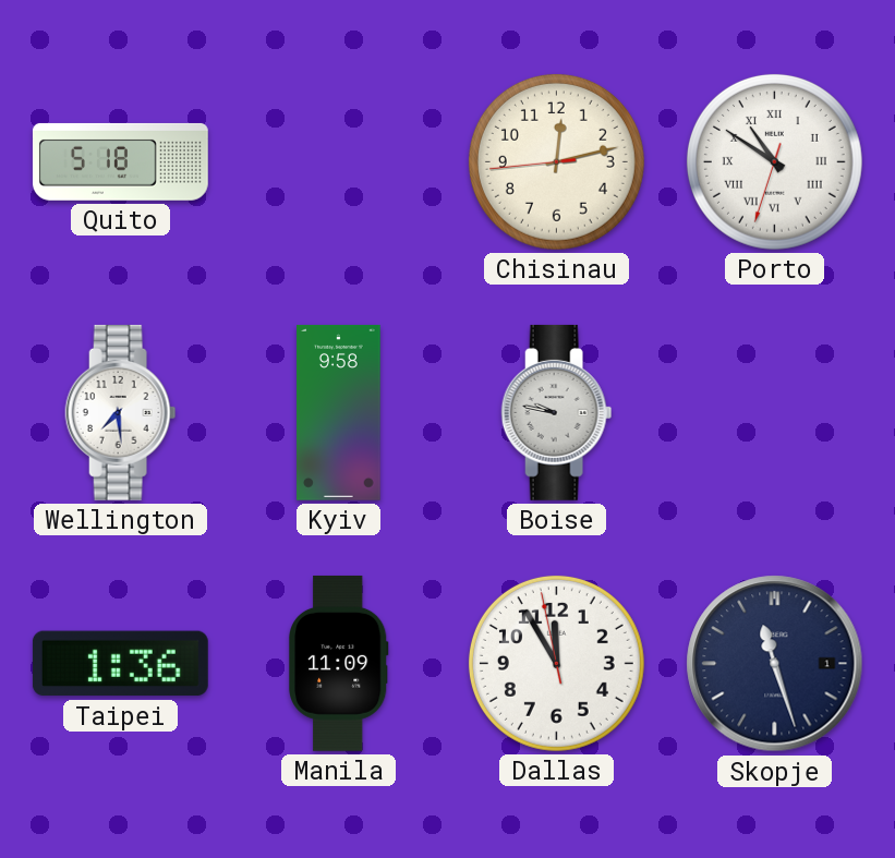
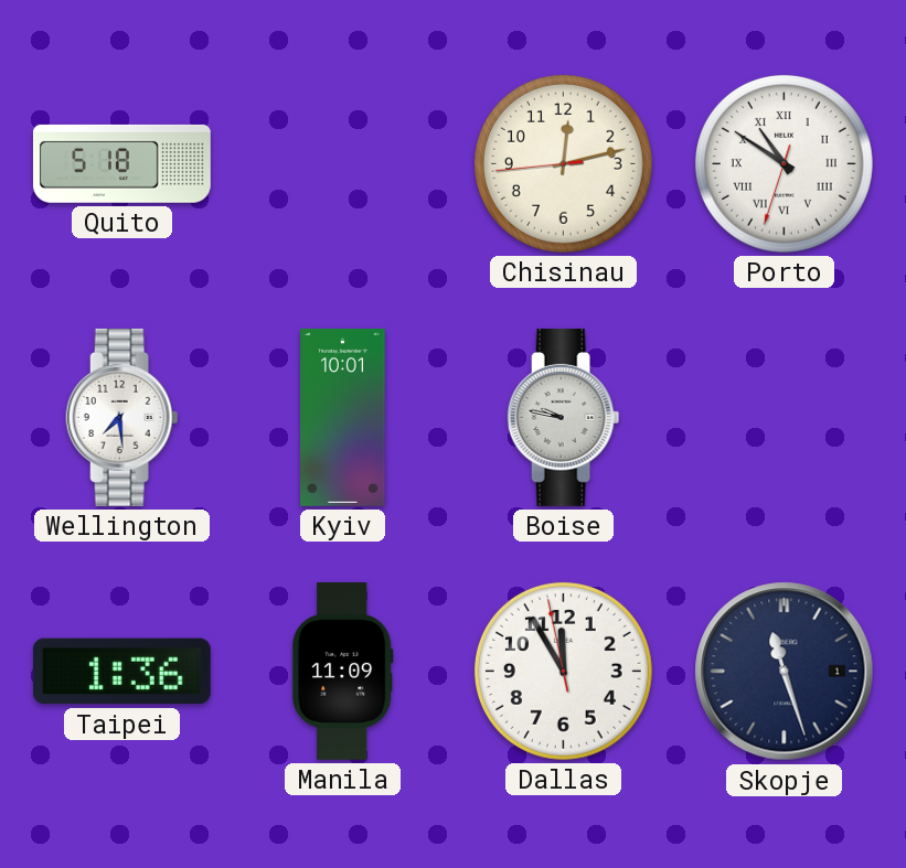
Kyiv: 9:58 -> 10:01 (343, 417)
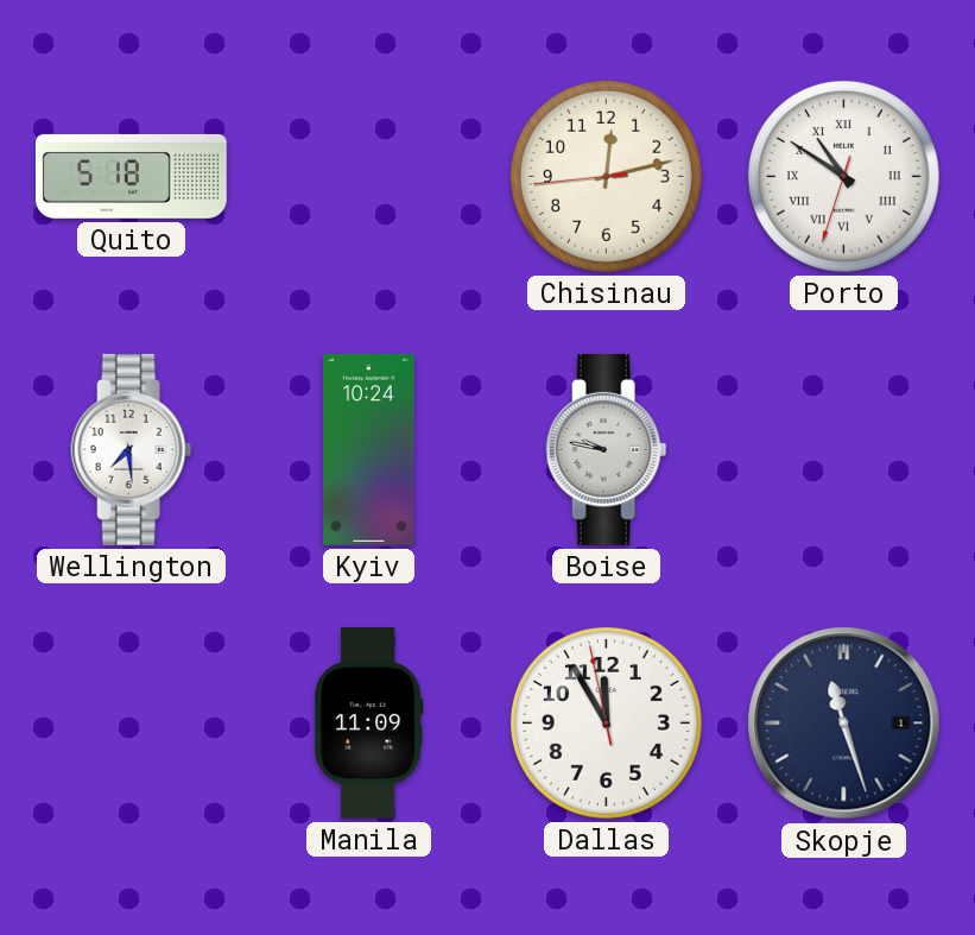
Kyiv: 10:01 -> 10:24 (369, 449)
Taipei: 1:36 -> none (121, 672)
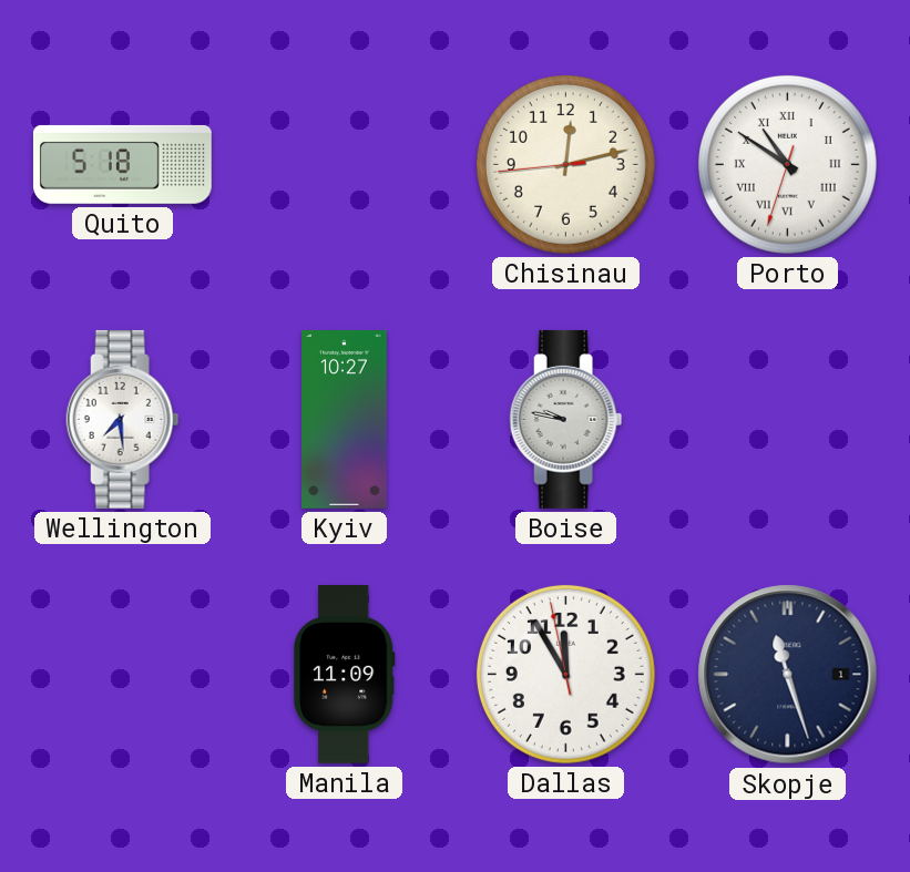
Kyiv: 10:24 -> 10:27 (345, 419)
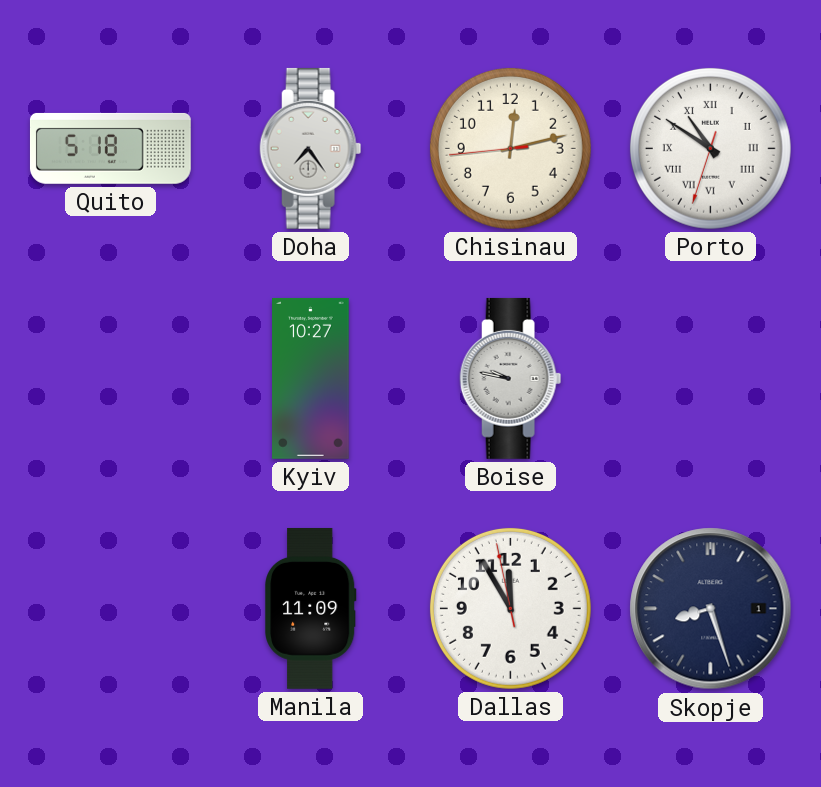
Doha: none -> 7:24 (311, 148)
Wellington: 7:29 -> none (123, 419)
Skopje: 11:27 -> 8:27 (711, 609)
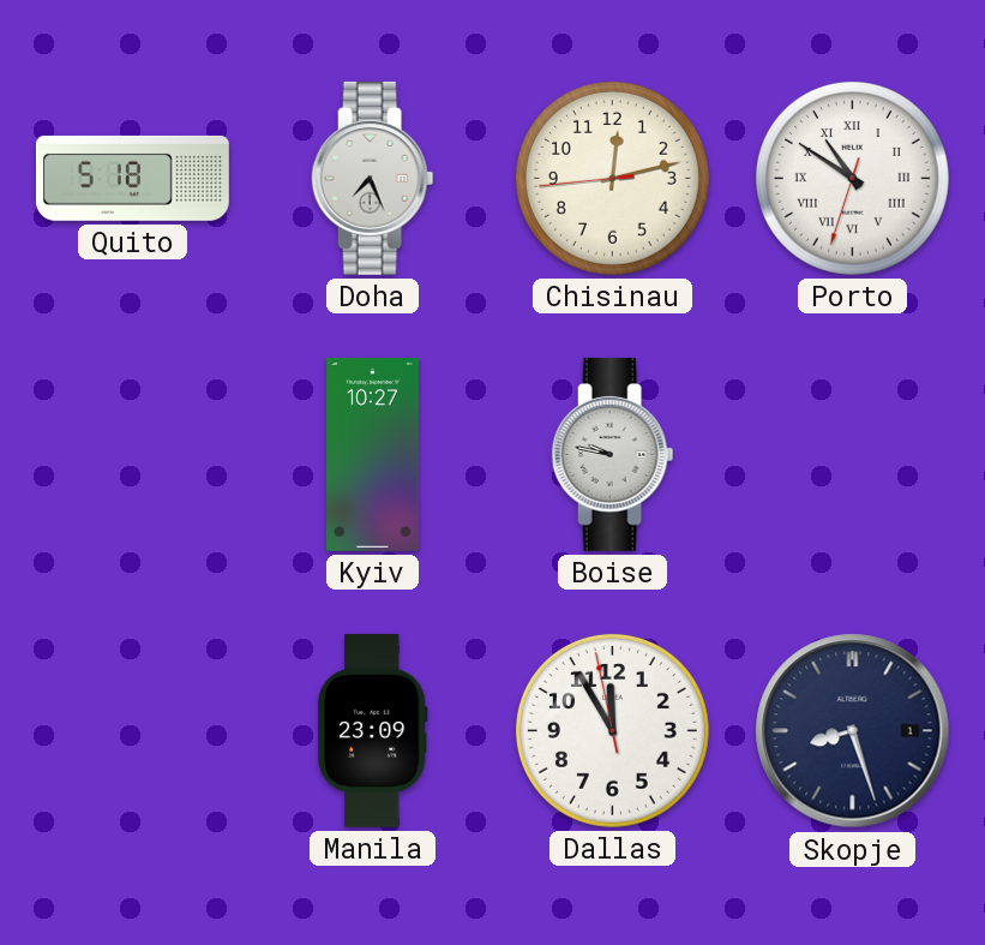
Doha: 7:24 -> 7:26 (373, 178)
Manila: 11:09 -> 23:09 (372, 730)
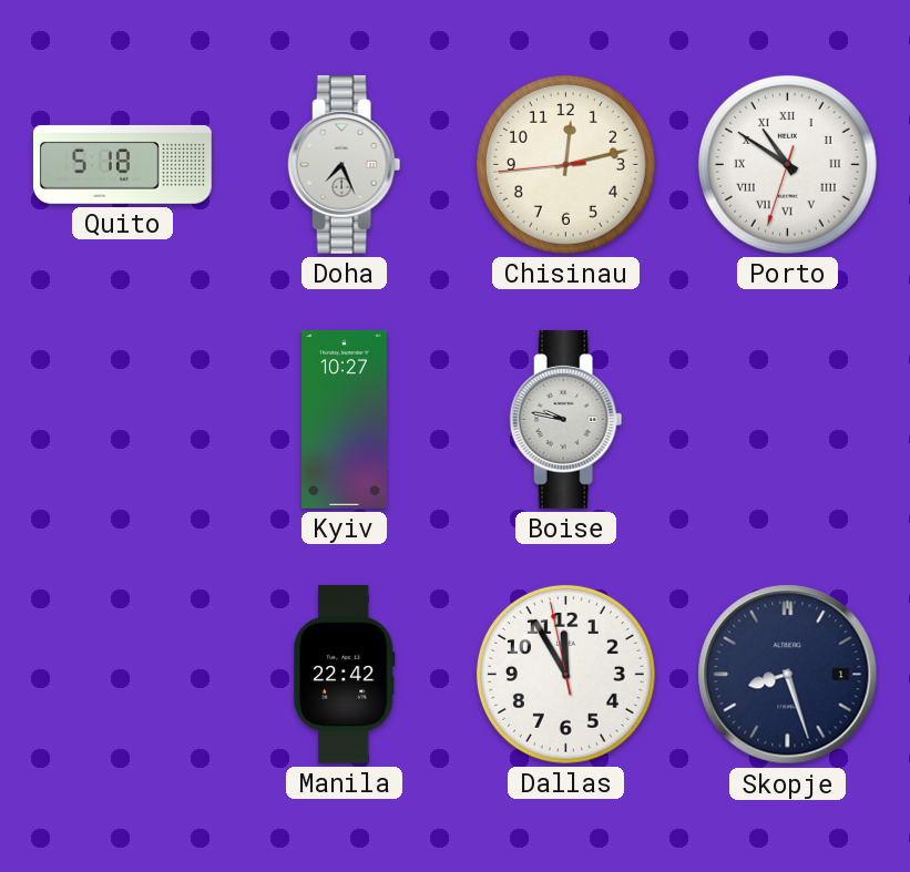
Manila: 23:09 -> 22:42 (344, 674)
